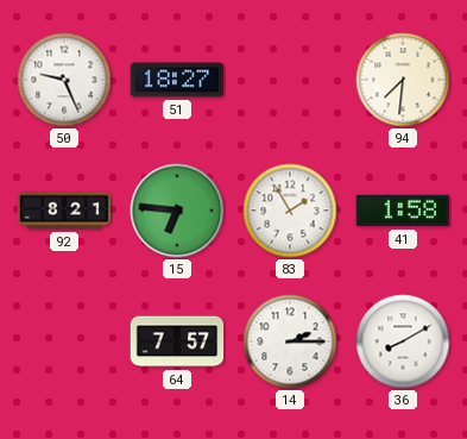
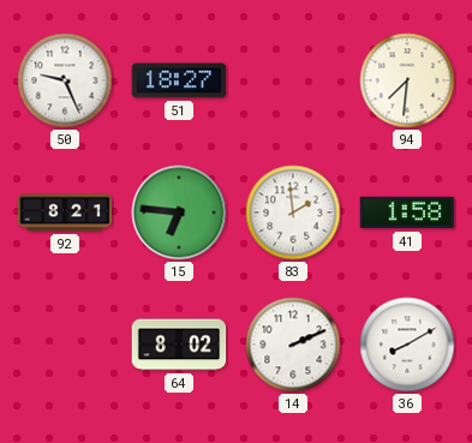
83: 1:55 -> 1:59 (293, 212)
64: 7:57 -> 8:02 (179, 345)
14: 2:15 -> 2:11 (293, 345)
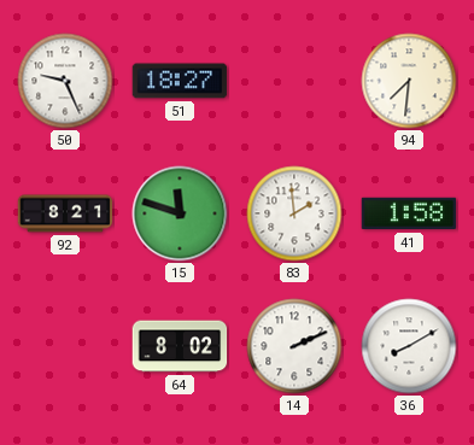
15: 6:46 -> 11:48 (180, 213)
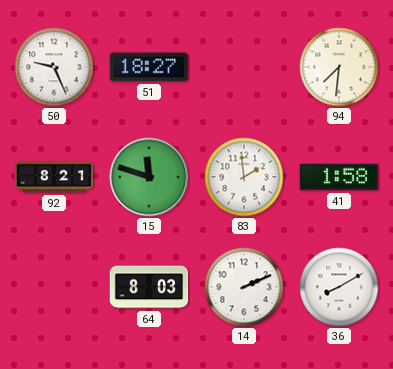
64: 8:02 -> 8:03 (149, 287)
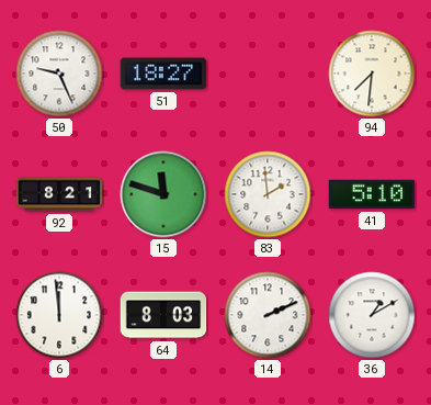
41: 1:58 -> 5:10 (372, 194)
6: none -> 11:59 (59, 315)
36: 8:10 -> 1:10 (372, 315)
